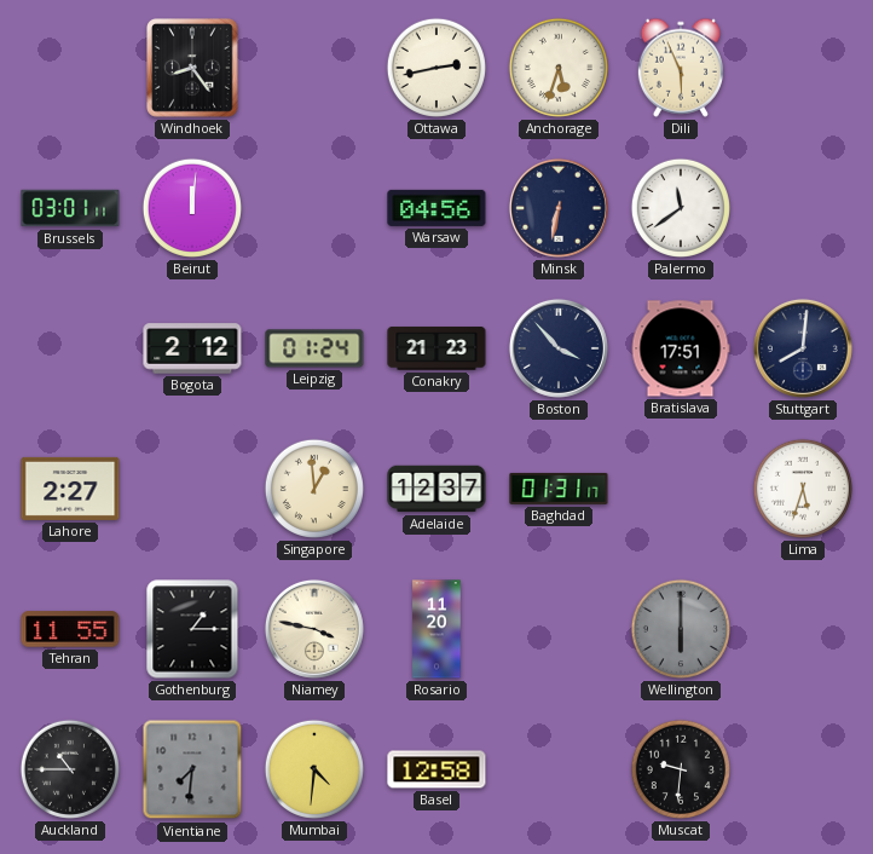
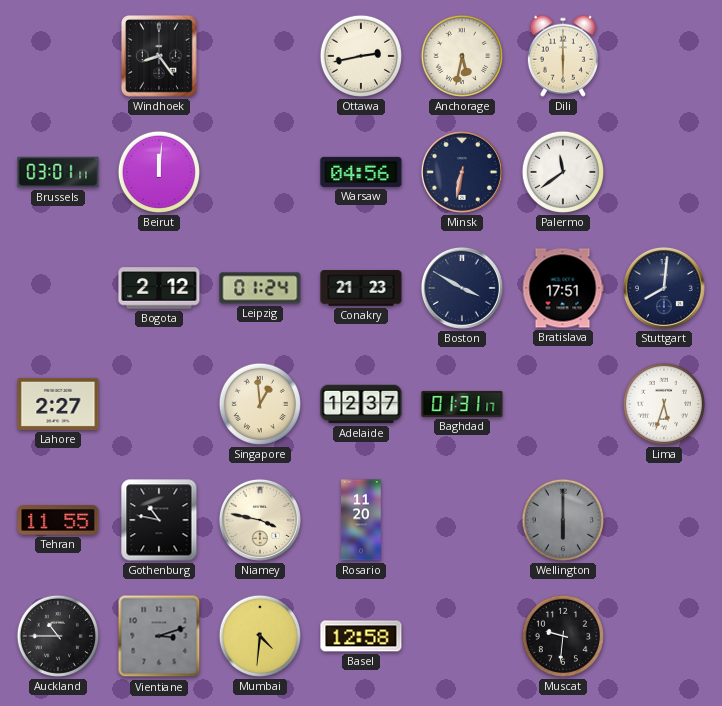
Anchorage: 5:33 -> 5:32 (462, 56)
Dili: 5:56 -> 6:00 (563, 56)
Boston: 3:53 -> 3:50 (462, 288)
Gothenburg: 1:15 -> 10:47 (159, 520)
Vientiane: 7:31 -> 3:12 (159, 636)
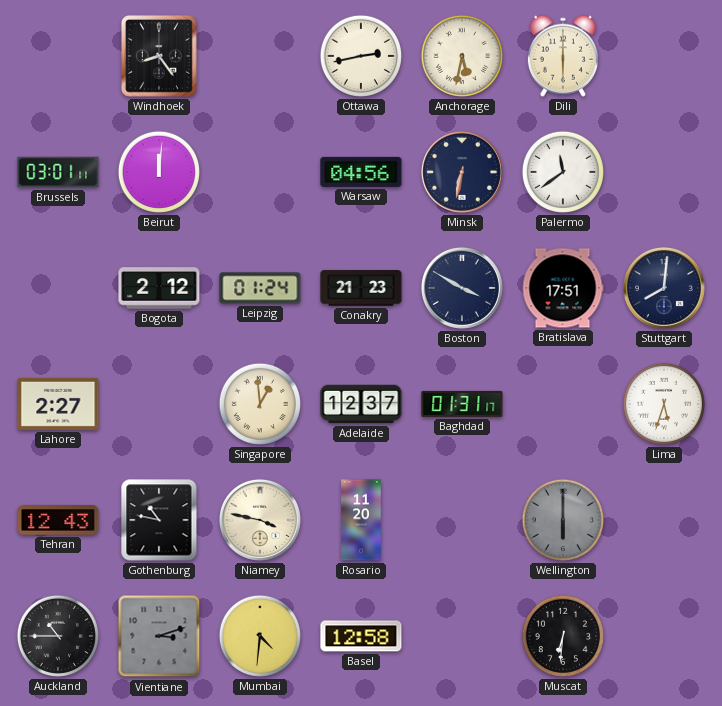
Tehran: 11:55 -> 12:43 (58, 520)
Muscat: 9:31 -> 6:31 (563, 636)
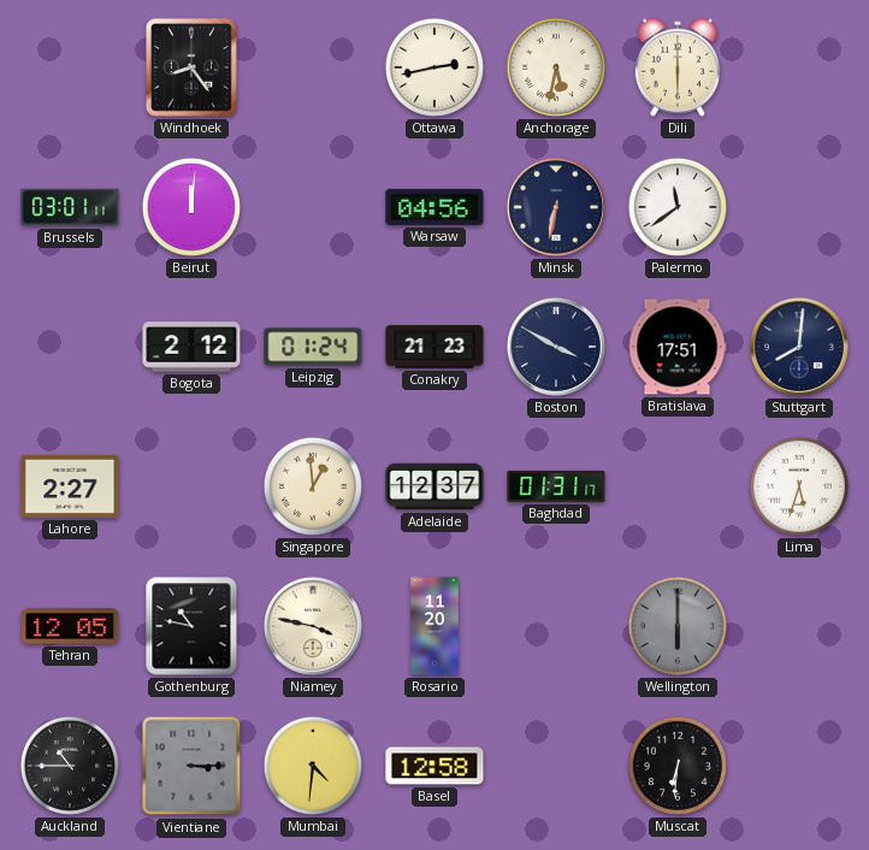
Tehran: 12:43 -> 12:05 (70, 626)
Vientiane: 3:12 -> 3:15 (191, 766)
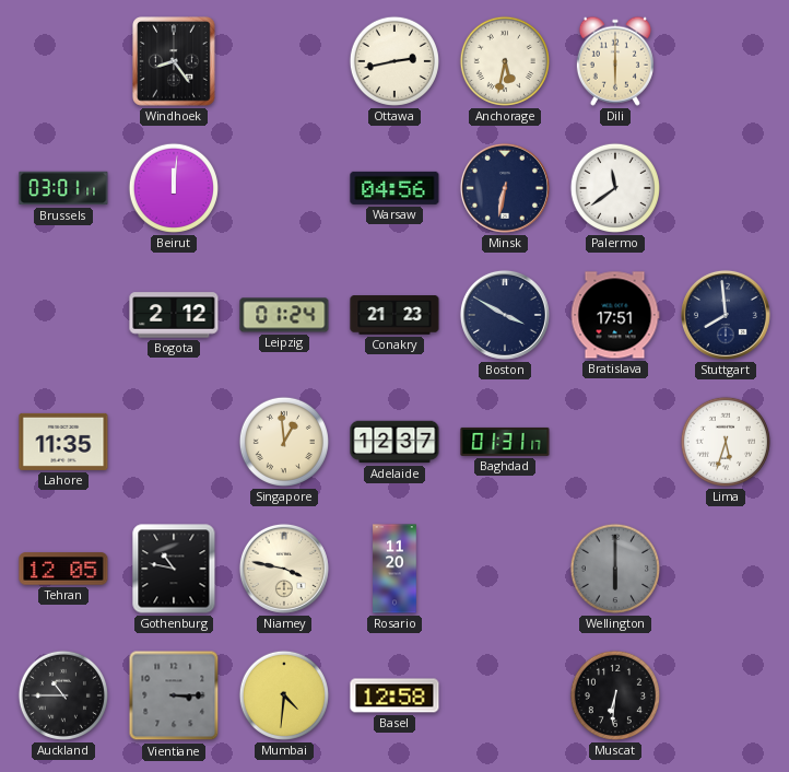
Stuttgart: 8:01 -> 7:59 (726, 315)
Lahore: 2:27 -> 11:35 (63, 442)
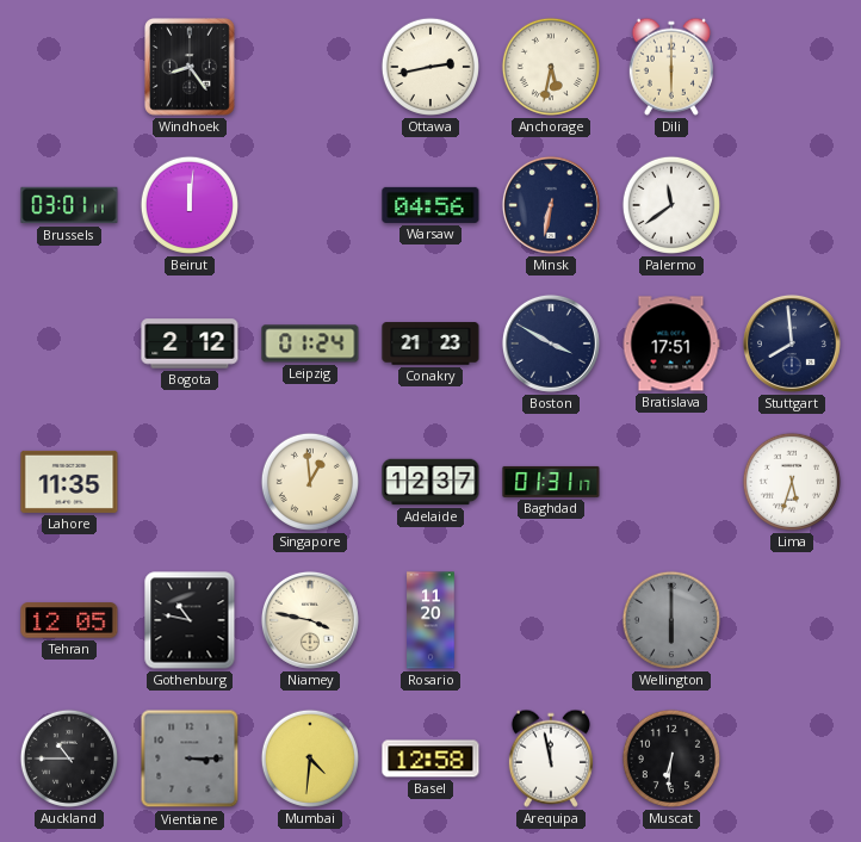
Arequipa: none -> 11:58 (551, 759)
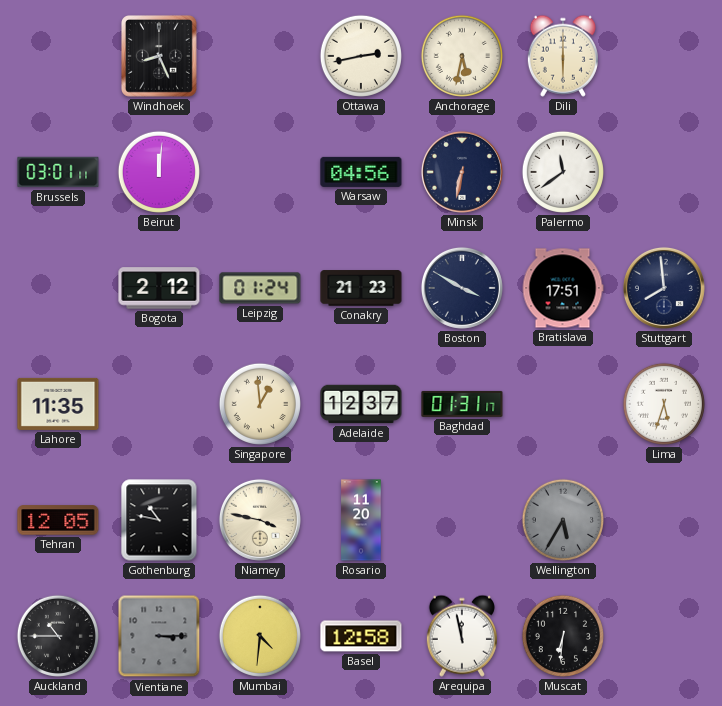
Windhoek: 8:24 -> 8:26 (160, 57)
Wellington: 6:00 -> 5:35 (563, 520)
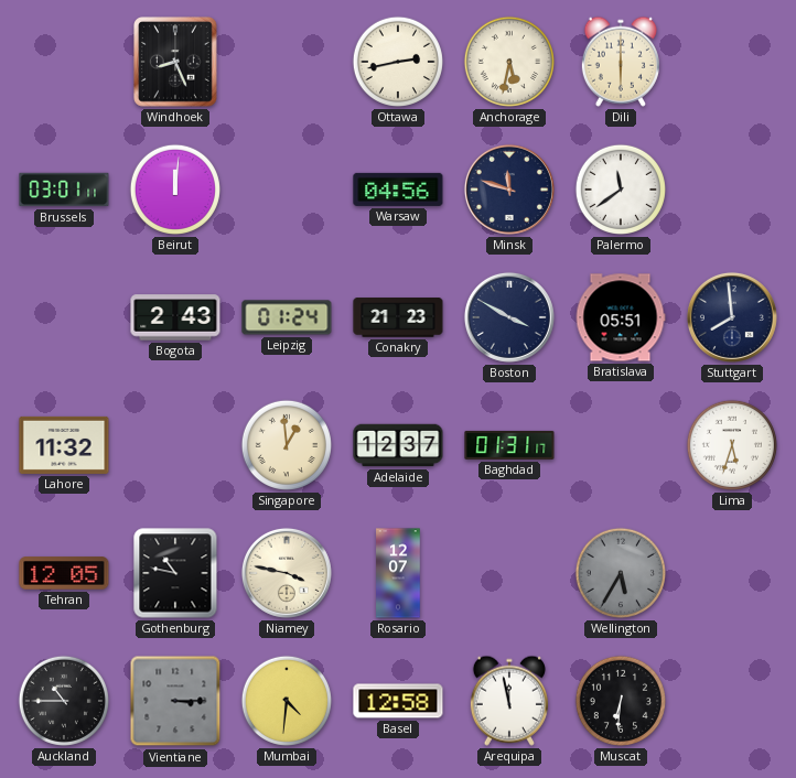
Minsk: 6:32 -> 11:48 (509, 190)
Bogota: 2:12 -> 2:43 (175, 317)
Bratislava: 17:51 -> 05:51 (621, 317)
Lahore: 11:35 -> 11:32 (64, 445)
Rosario: 11:20 -> 12:07 (398, 573)
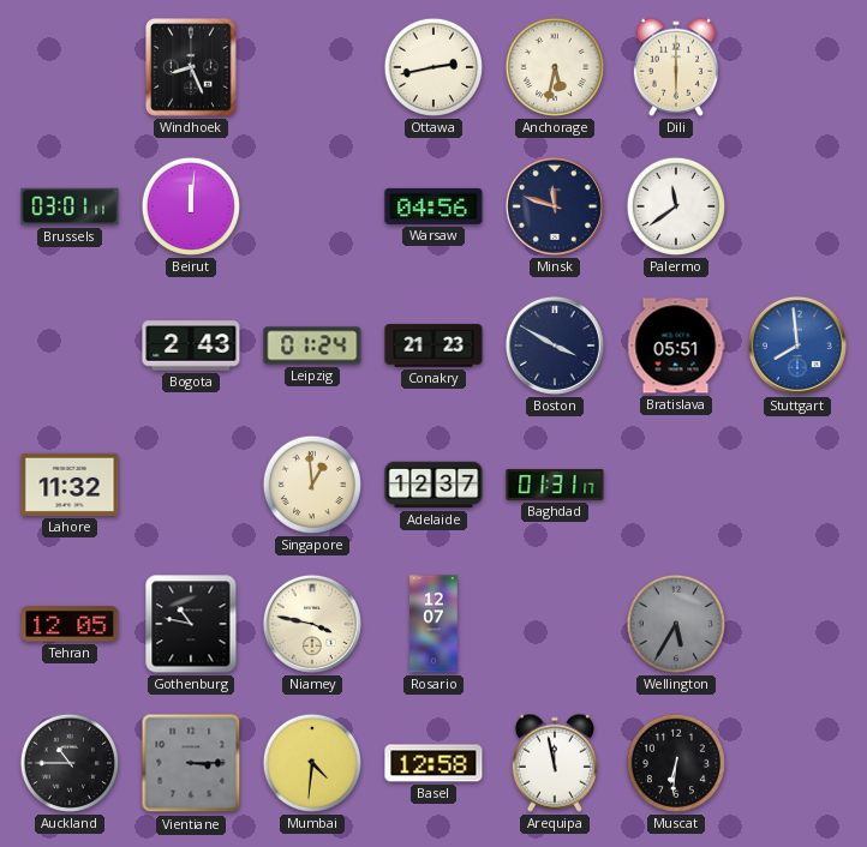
Stuttgart dial: navy -> blue (797, 346)
Lima: 5:33 -> none (732, 445)
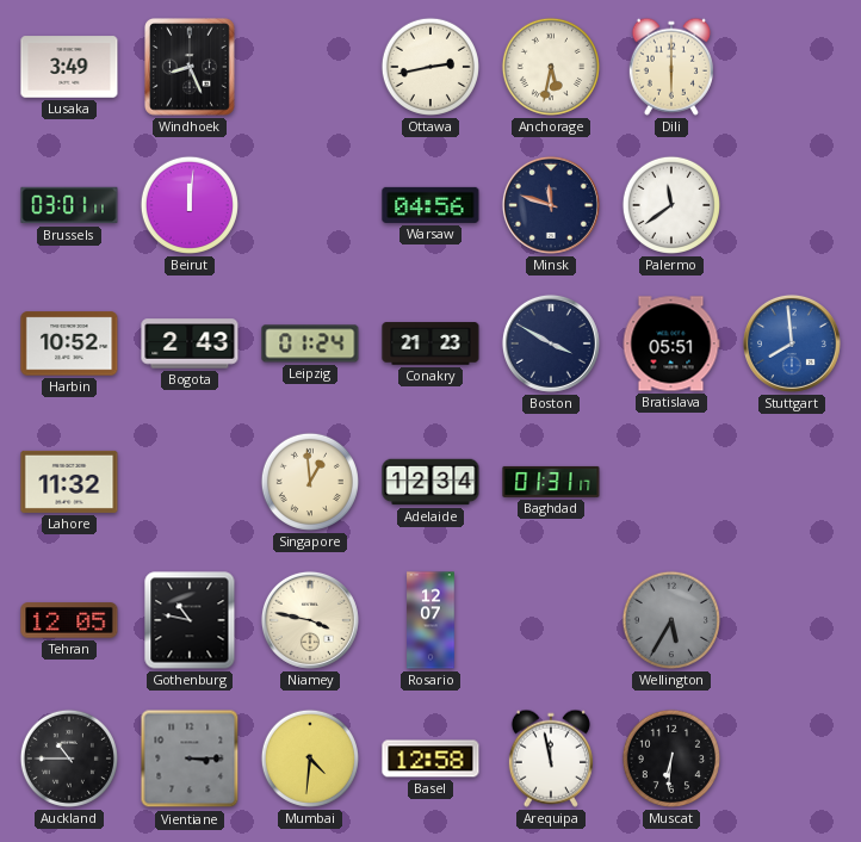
Lusaka: none -> 3:49 (69, 67)
Harbin: none -> 10:52 (69, 343)
Adelaide: 12:37 -> 12:34 (430, 482)
